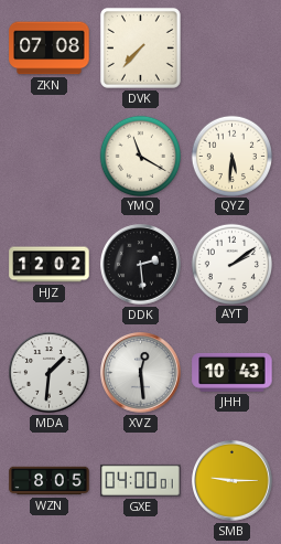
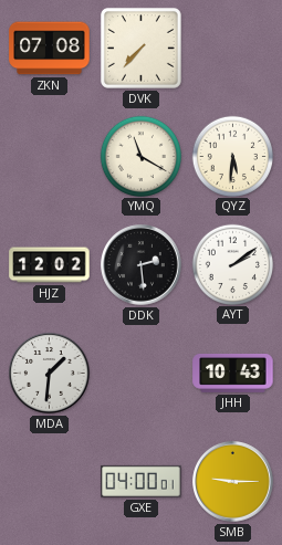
XVZ: 12:29 -> none (141, 373)
WZN: 8:05 -> none (50, 481)
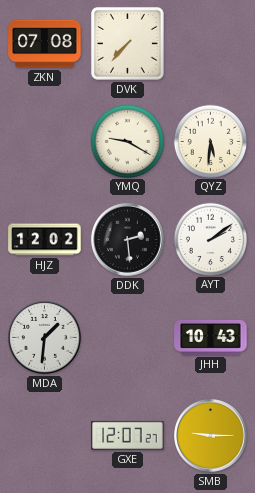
YMQ: 11:20 -> 9:20 (127, 141)
GXE: 04:00 -> 12:07 (128, 435)
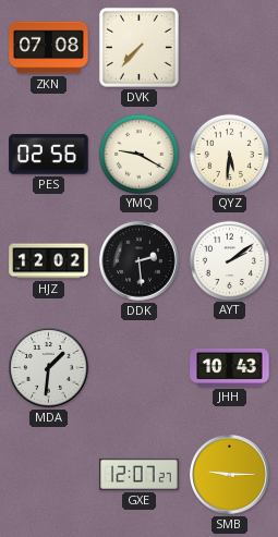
PES: none -> 02:56 (49, 155)
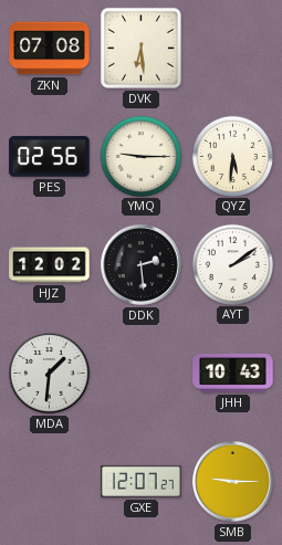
DVK: 7:37 -> 6:29 (140, 48)
YMQ: 9:20 -> 9:15 (140, 156)
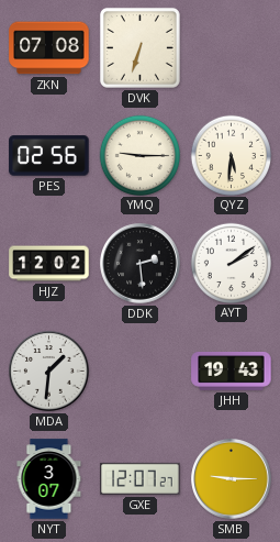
DVK: 6:29 -> 6:33 (139, 47)
JHH: 10:43 -> 19:43 (232, 370)
NYT: none -> 3:07 (49, 479)
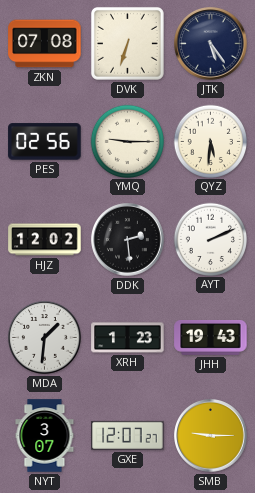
JTK: none -> 5:24 (211, 44)
AYT: 2:09 -> 2:11 (210, 239)
XRH: none -> 1:23 (128, 338)
